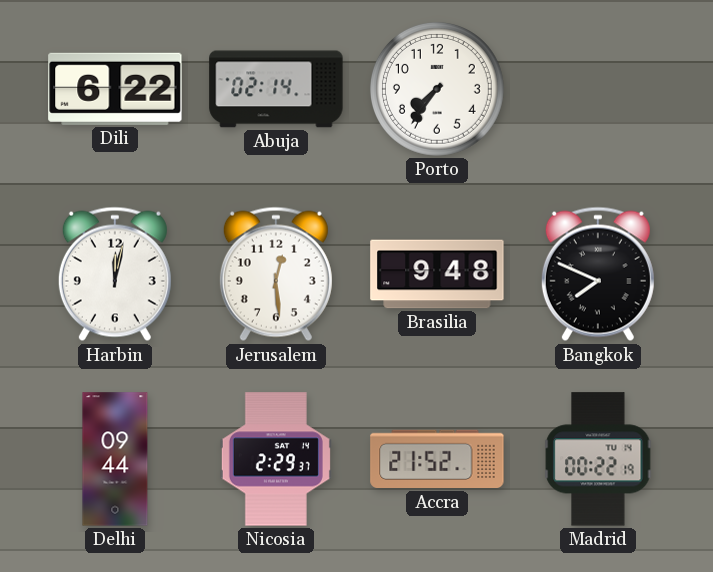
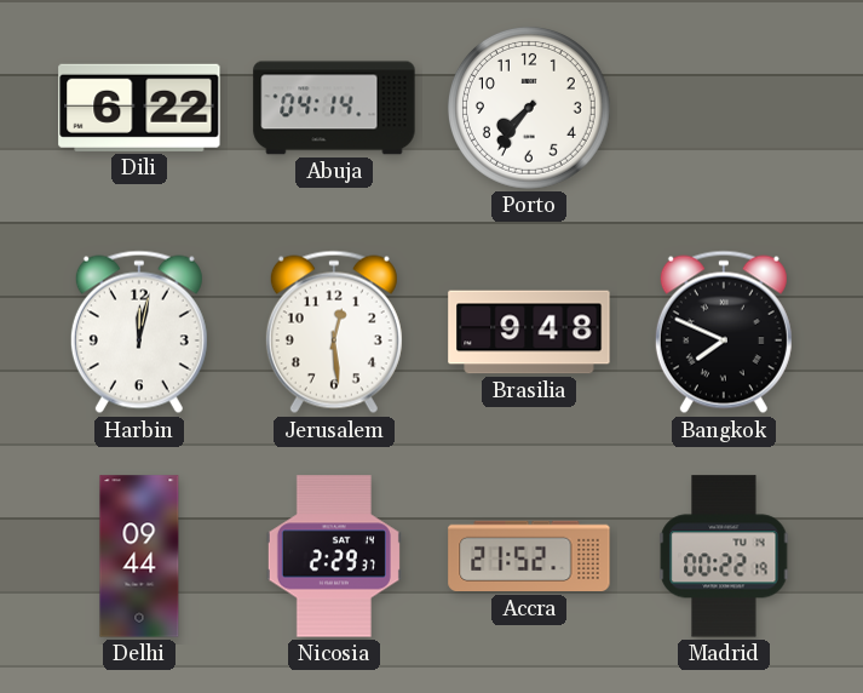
Abuja: 02:14 -> 04:14 (334, 108)
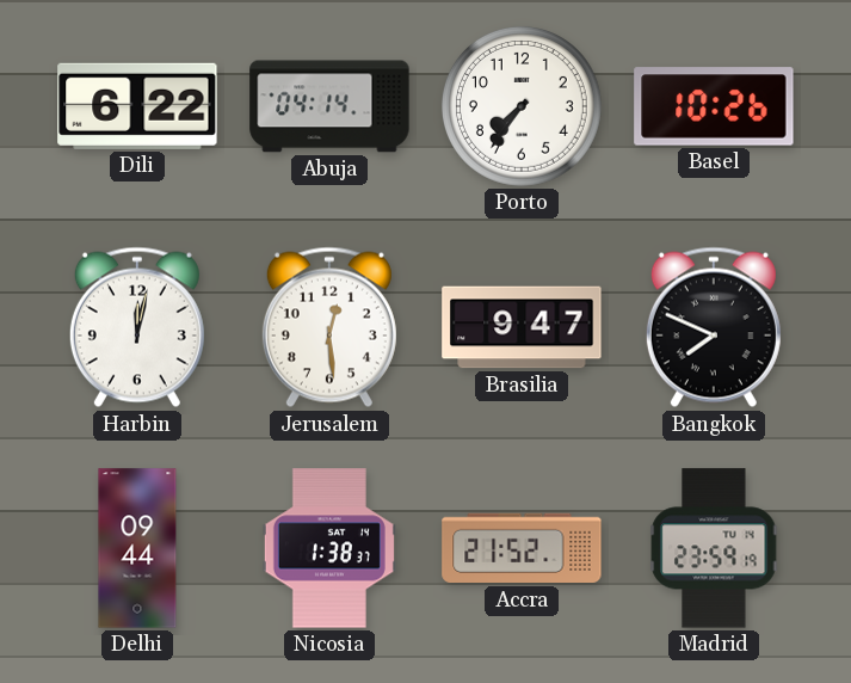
Basel: none -> 10:26 (714, 106)
Brasilia: 9:48 -> 9:47 (522, 327)
Nicosia: 2:29 -> 1:38 (329, 548)
Madrid: 00:22 -> 23:59 (714, 548)
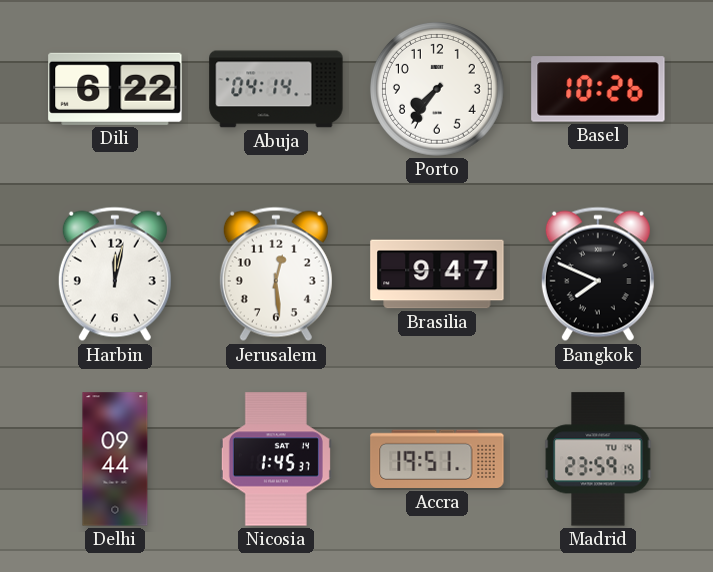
Nicosia: 1:38 -> 1:45 (276, 459)
Accra: 21:52 -> 19:51 (437, 459)
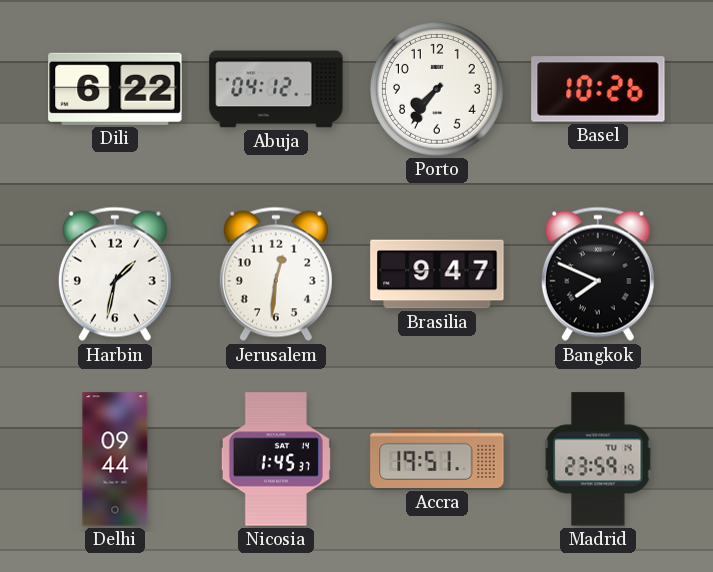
Abuja: 04:14 -> 04:12 (276, 89)
Harbin: 12:02 -> 1:32 (115, 274)
Jerusalem: 12:29 -> 12:31 (276, 274)
